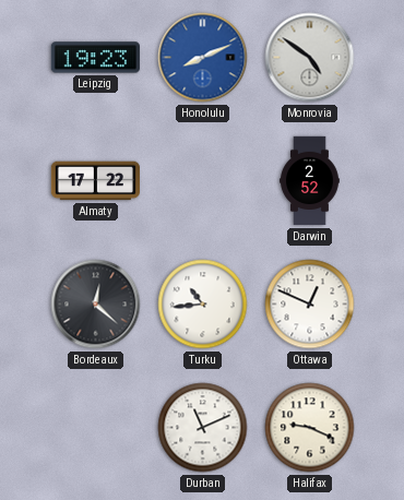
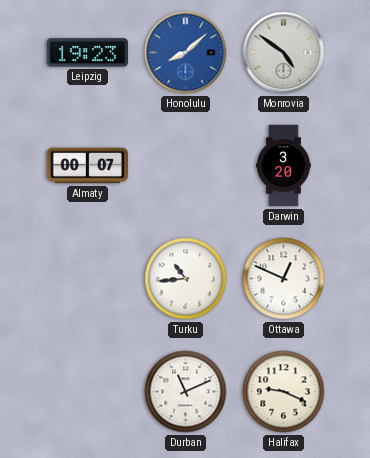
Honolulu: 8:11 -> 8:08 (186, 53)
Almaty: 17:22 -> 00:07 (87, 166)
Darwin: 2:52 -> 3:20 (284, 166)
Bordeaux: 12:22 -> none (96, 305)
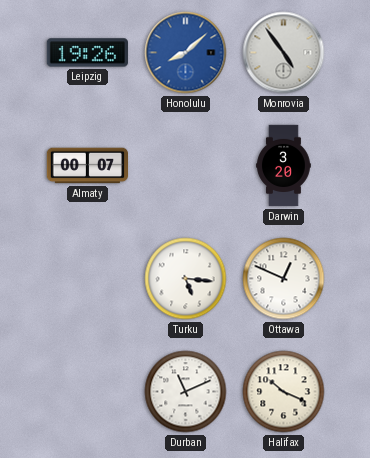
Leipzig: 19:23 -> 19:26 (87, 53)
Monrovia: 4:51 -> 4:54 (284, 53)
Turku: 10:44 -> 5:16 (186, 279)
Halifax: 9:19 -> 10:19 (284, 392)
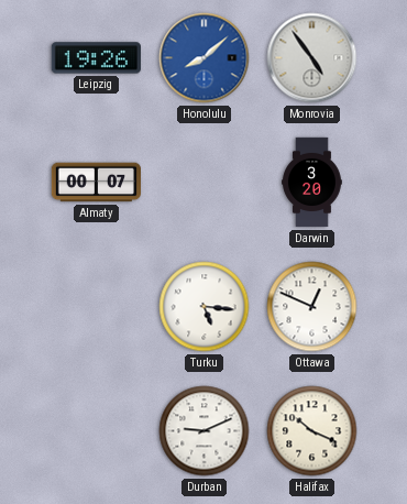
Durban: 11:11 -> 9:11 (205, 431)
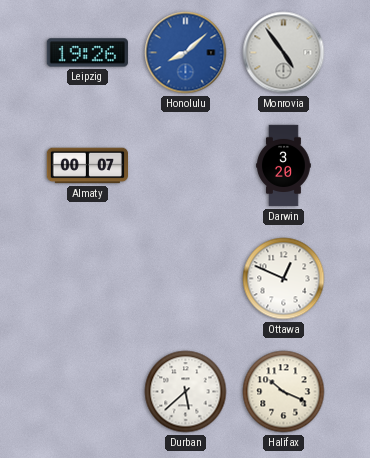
Turku: 5:16 -> none (205, 307)
Durban: 9:11 -> 5:38 (186, 392)
